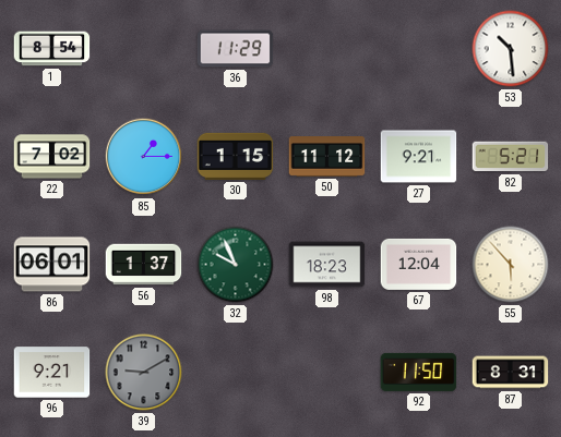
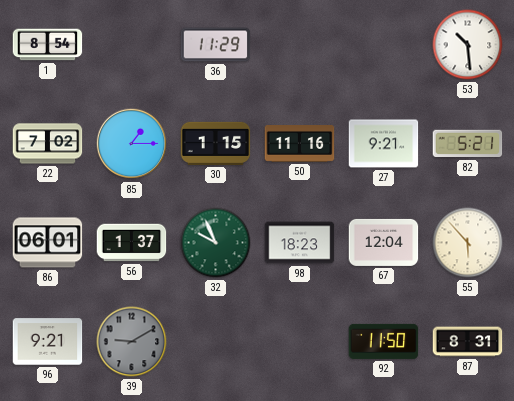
50: 11:12 -> 11:16 (300, 144)
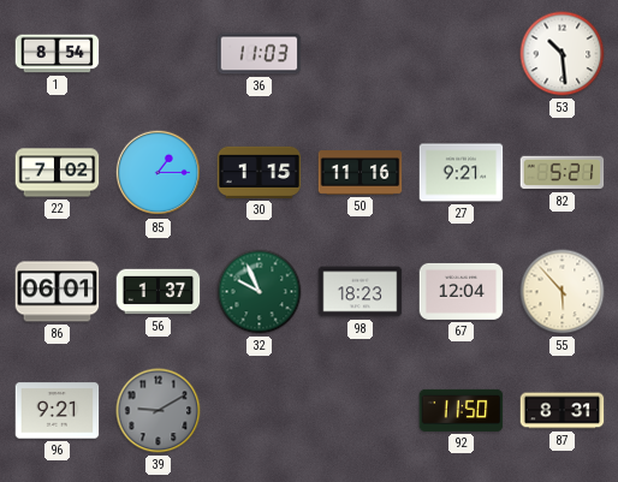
36: 11:29 -> 11:03 (260, 54)
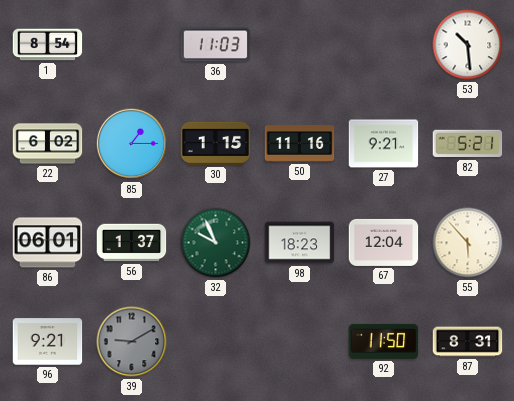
22: 7:02 -> 6:02 (48, 144)
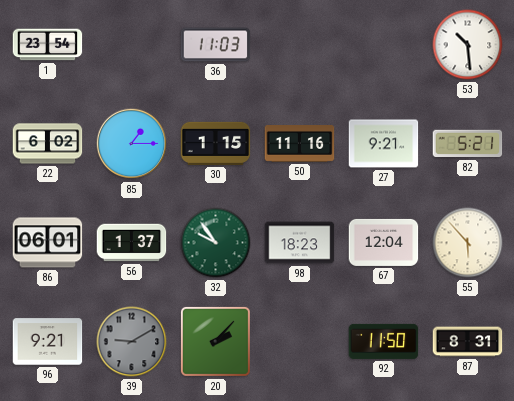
1: 8:54 -> 23:54 (48, 45)
32: 9:56 -> 9:54 (216, 243)
20: none -> 2:07 (215, 341)
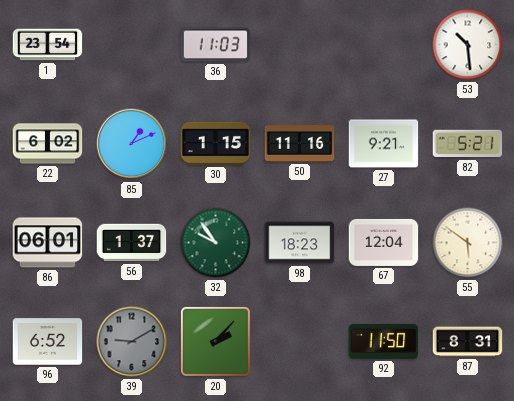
85: 1:15 -> 1:11 (132, 144)
55: 5:53 -> 5:51 (468, 243)
96: 9:21 -> 6:52 (48, 342)
